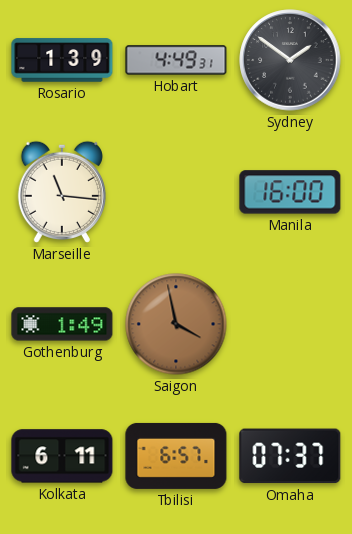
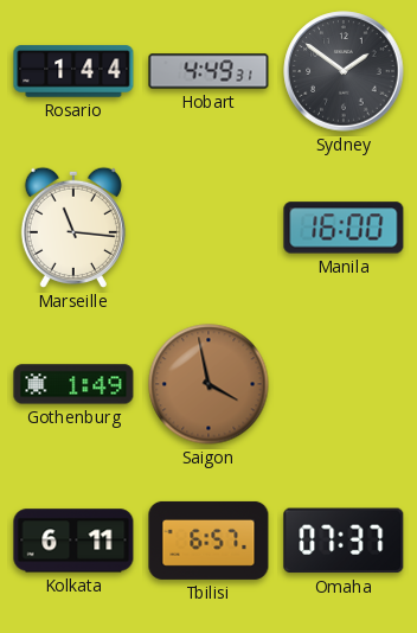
Rosario: 1:39 -> 1:44 (73, 71)
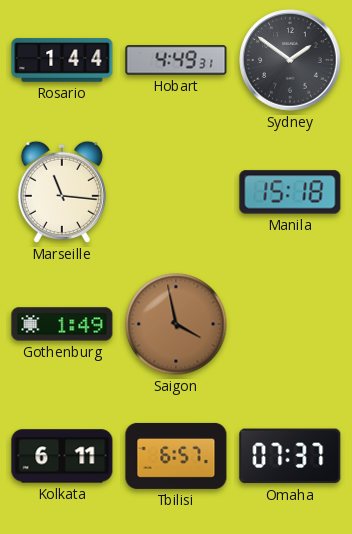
Manila: 16:00 -> 15:18 (290, 192)
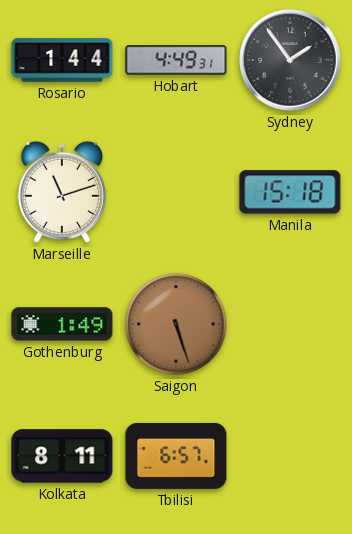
Sydney: 1:51 -> 1:54 (290, 60)
Marseille: 11:16 -> 11:12 (62, 192)
Saigon: 3:58 -> 5:27 (176, 324)
Kolkata: 6:11 -> 8:11 (62, 456)
Omaha: 07:37 -> none (290, 456)
